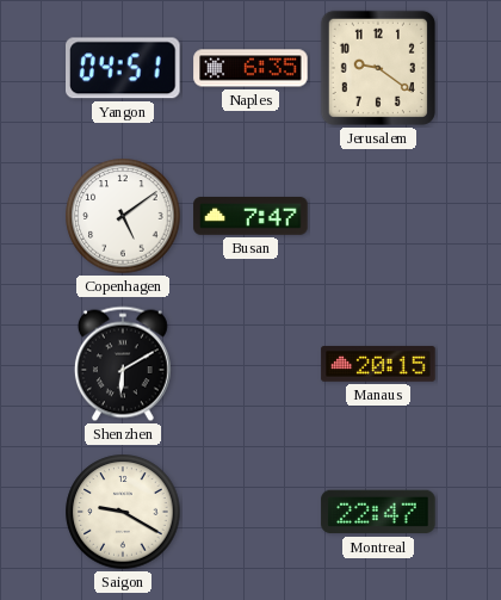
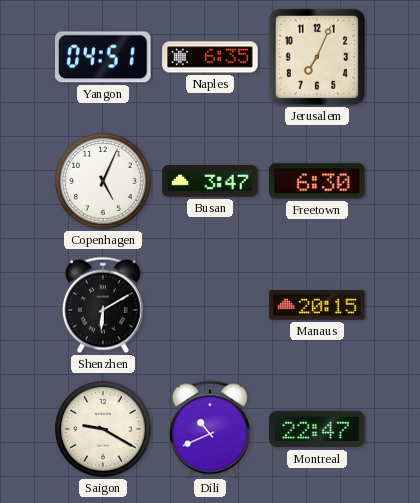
Jerusalem: 9:21 -> 7:04 (317, 57)
Copenhagen: 5:09 -> 5:04 (103, 181)
Busan: 7:47 -> 3:47 (210, 182)
Freetown: none -> 6:30 (317, 181)
Dili: none -> 10:41 (210, 429)
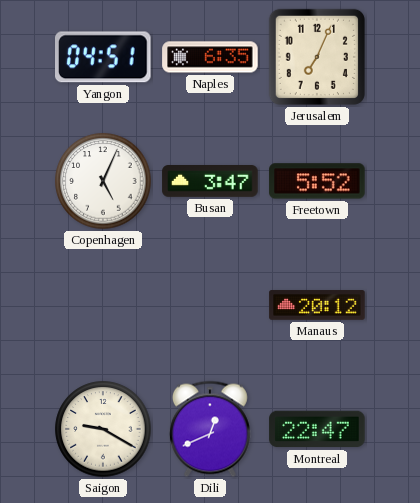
Freetown: 6:30 -> 5:52 (317, 181)
Shenzhen: 6:10 -> none (103, 305)
Manaus: 20:15 -> 20:12 (317, 305)
Dili: 10:41 -> 12:41 (210, 429)
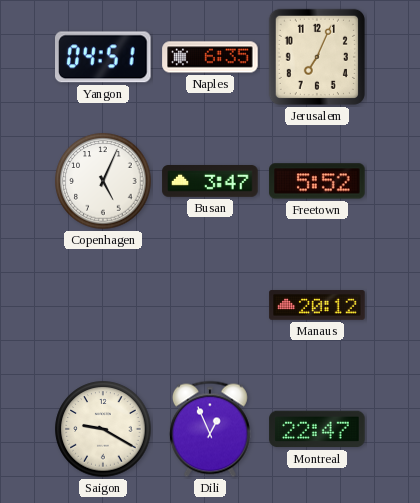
Dili: 12:41 -> 12:56 (210, 429)
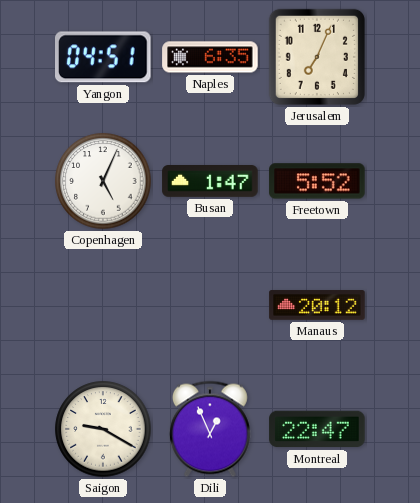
Busan: 3:47 -> 1:47 (210, 182)
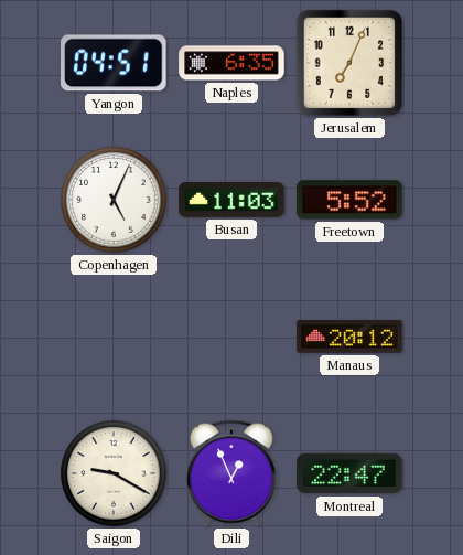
Busan: 1:47 -> 11:03 (232, 201)
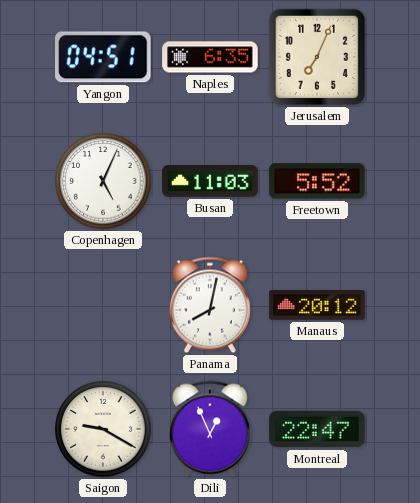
Panama: none -> 8:02 (210, 305)
